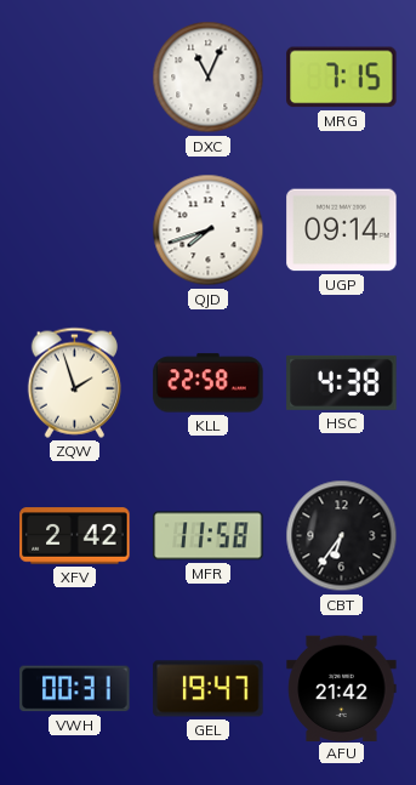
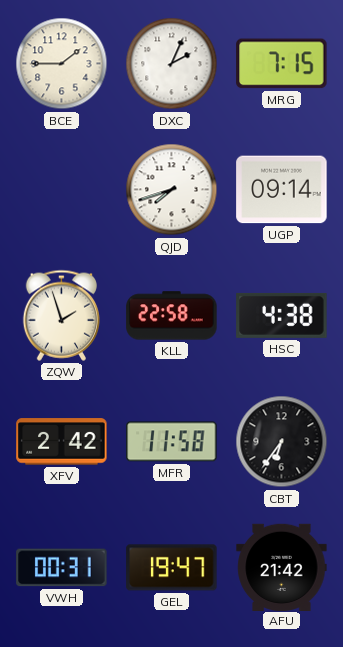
BCE: none -> 1:45 (62, 64)
DXC: 11:04 -> 2:04 (172, 64)
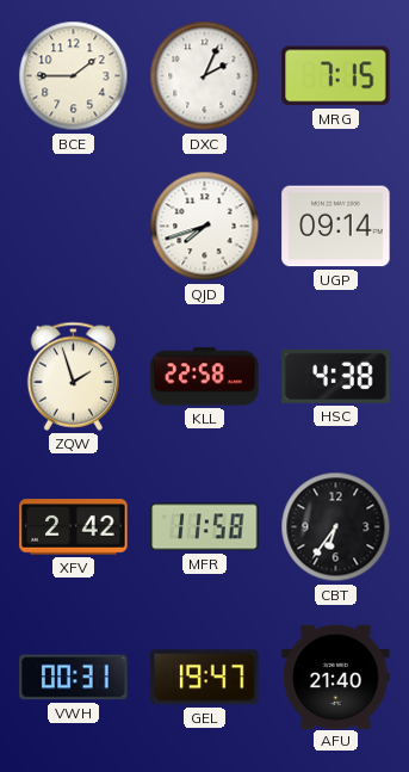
AFU: 21:42 -> 21:40 (336, 677)
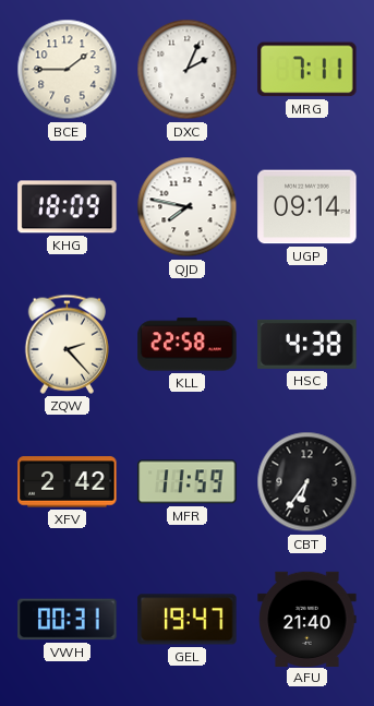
MRG: 7:15 -> 7:11 (307, 70)
KHG: none -> 18:09 (68, 207)
QJD: 7:42 -> 7:47 (188, 207)
ZQW: 1:57 -> 2:23 (67, 344)
MFR: 11:58 -> 11:59 (188, 482)
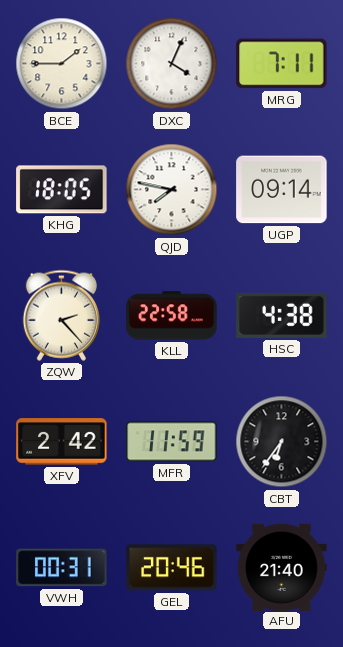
DXC: 2:04 -> 4:04 (172, 64)
KHG: 18:09 -> 18:05 (62, 190)
GEL: 19:47 -> 20:46 (172, 568)
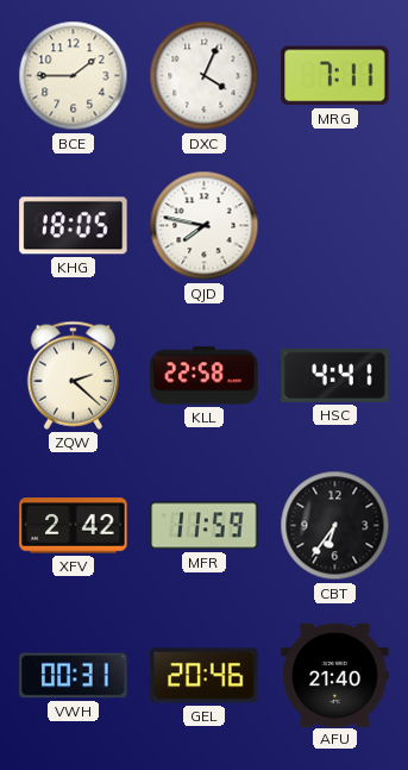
UGP: 09:14 -> none (282, 190)
ZQW: 2:23 -> 2:22 (73, 375)
HSC: 4:38 -> 4:41 (335, 375)
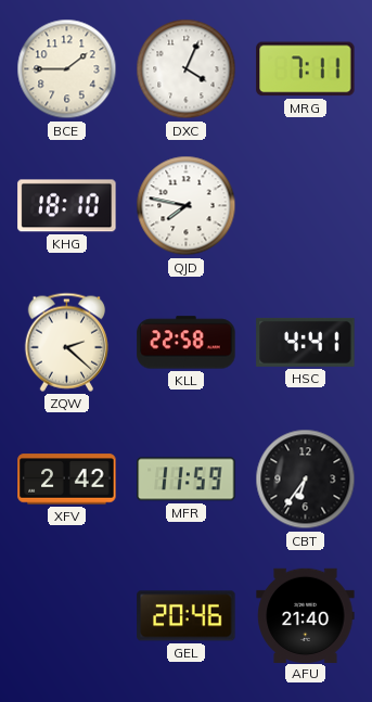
KHG: 18:05 -> 18:10 (67, 206)
VWH: 00:31 -> none (74, 676)
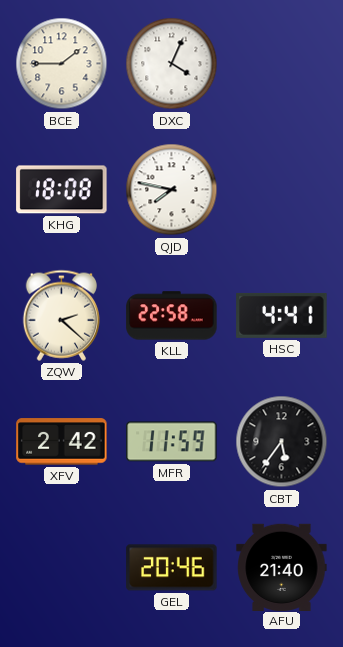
MRG: 7:11 -> none (306, 69)
KHG: 18:10 -> 18:08 (62, 190)
CBT: 6:36 -> 5:36 (282, 442)
